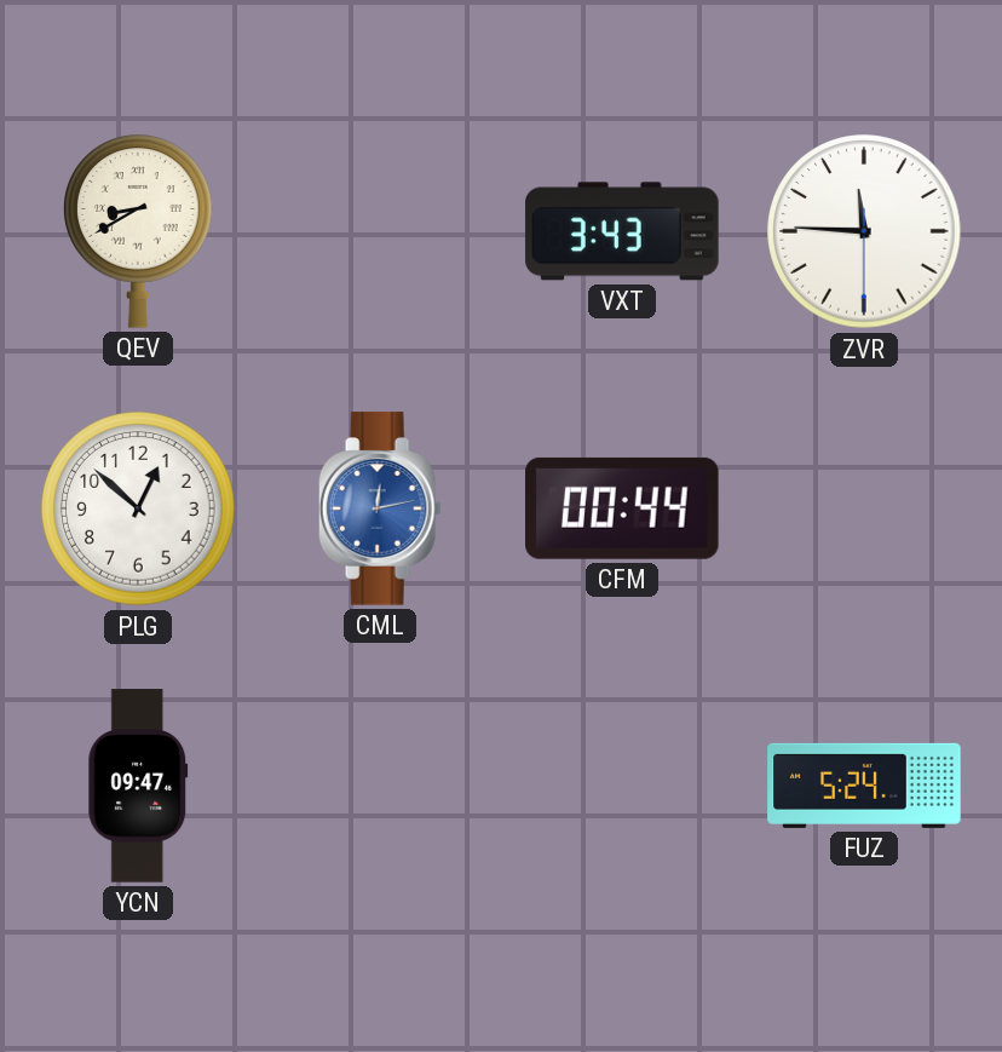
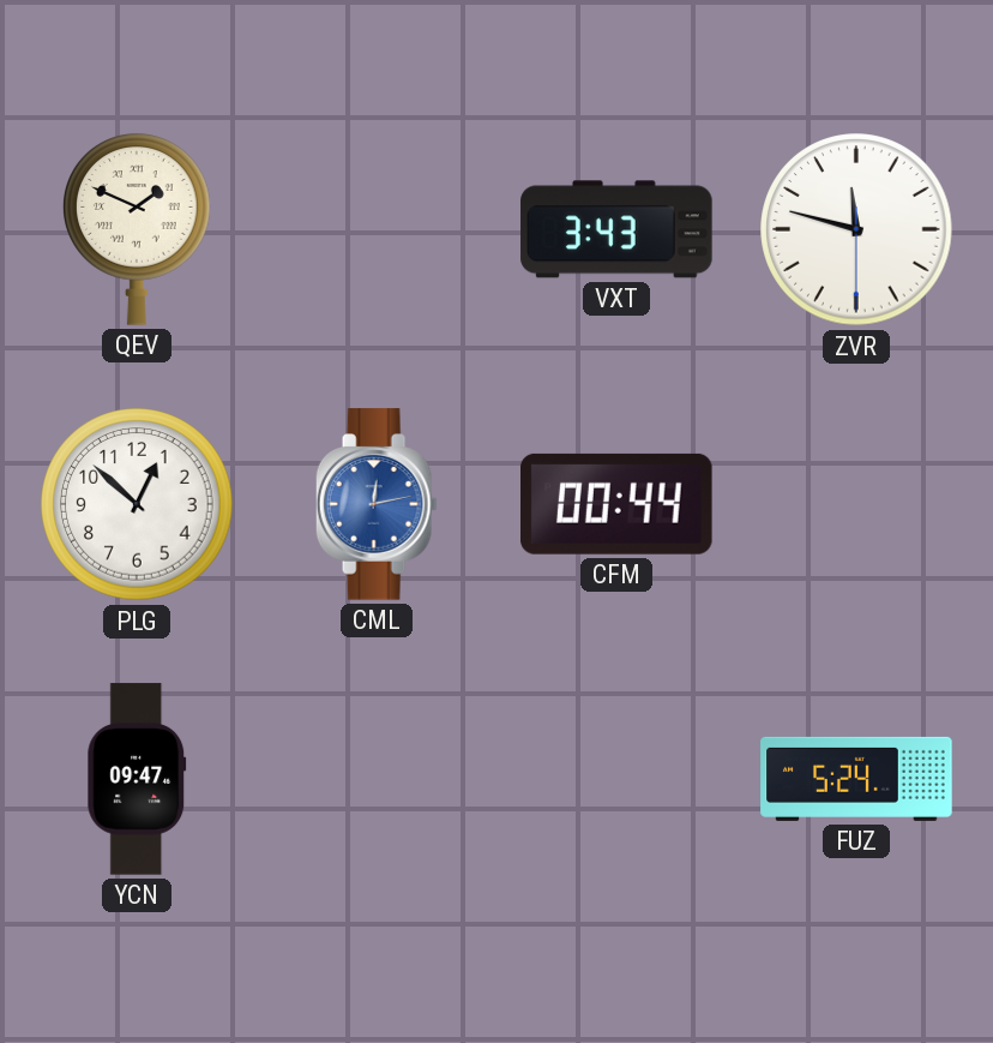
QEV: 8:40 -> 1:49 (138, 229)
ZVR: 11:45 -> 11:47 (856, 229)
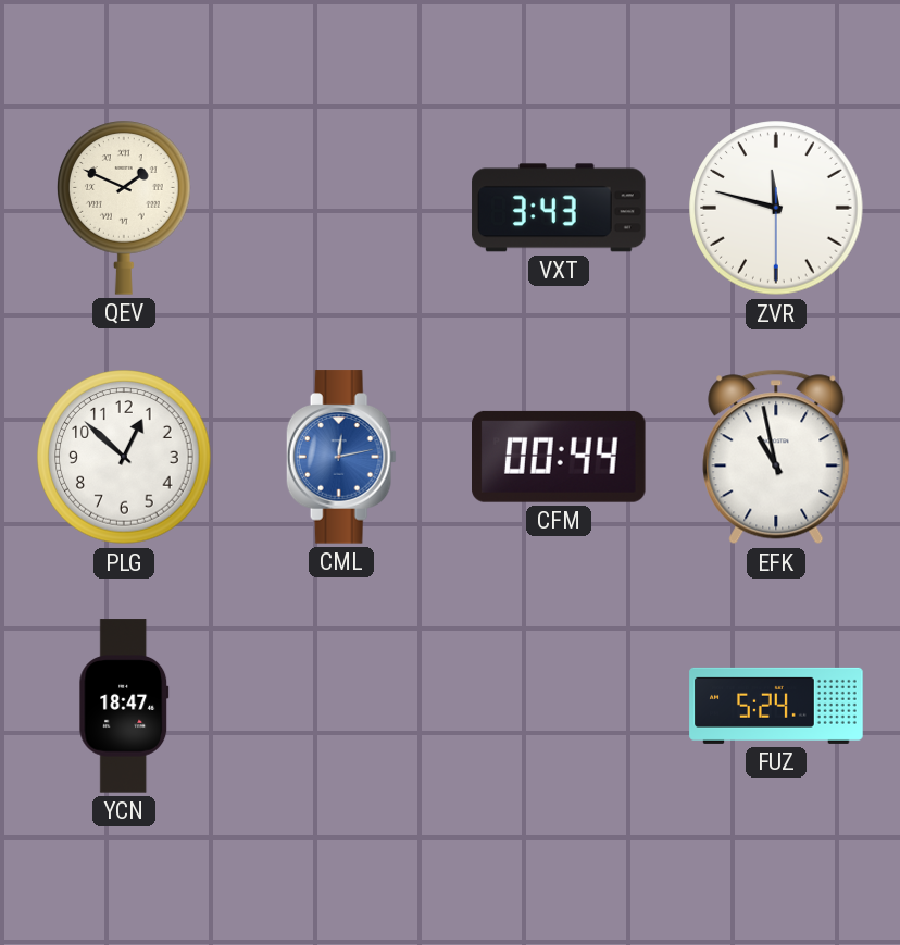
EFK: none -> 10:58 (776, 457)
YCN: 09:47 -> 18:47 (124, 706)
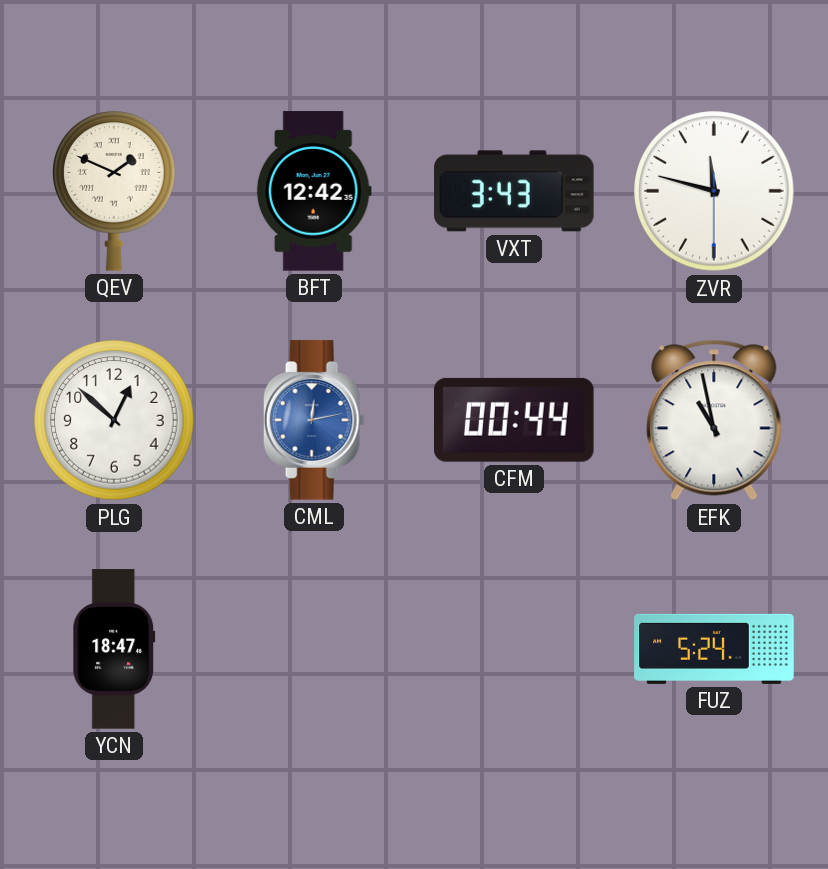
BFT: none -> 12:42 (314, 191)
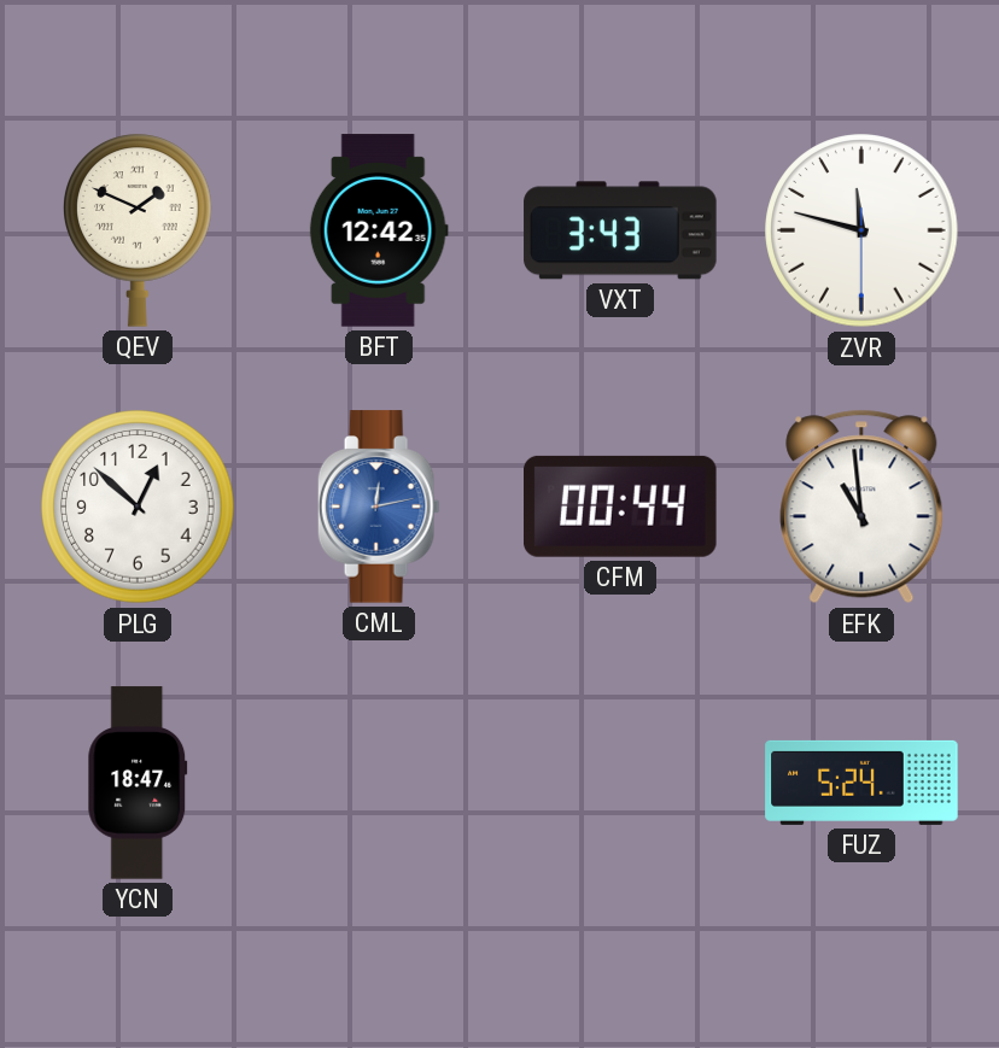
EFK: 10:58 -> 10:59 (861, 507)
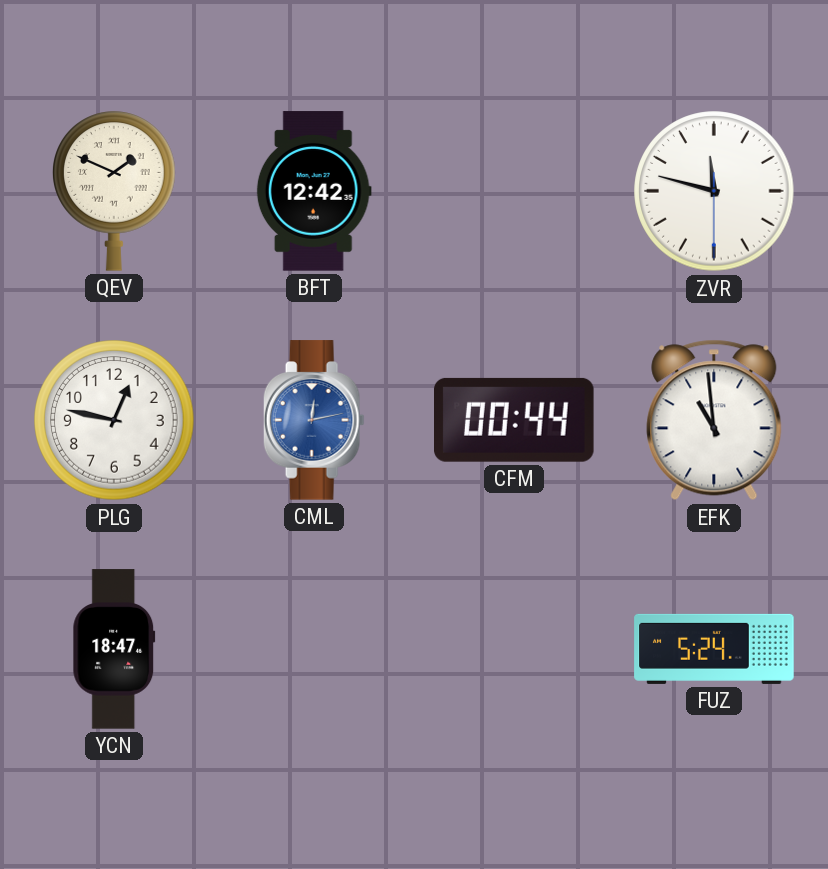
VXT: 3:43 -> none (620, 230)
PLG: 12:52 -> 12:47 (114, 420)
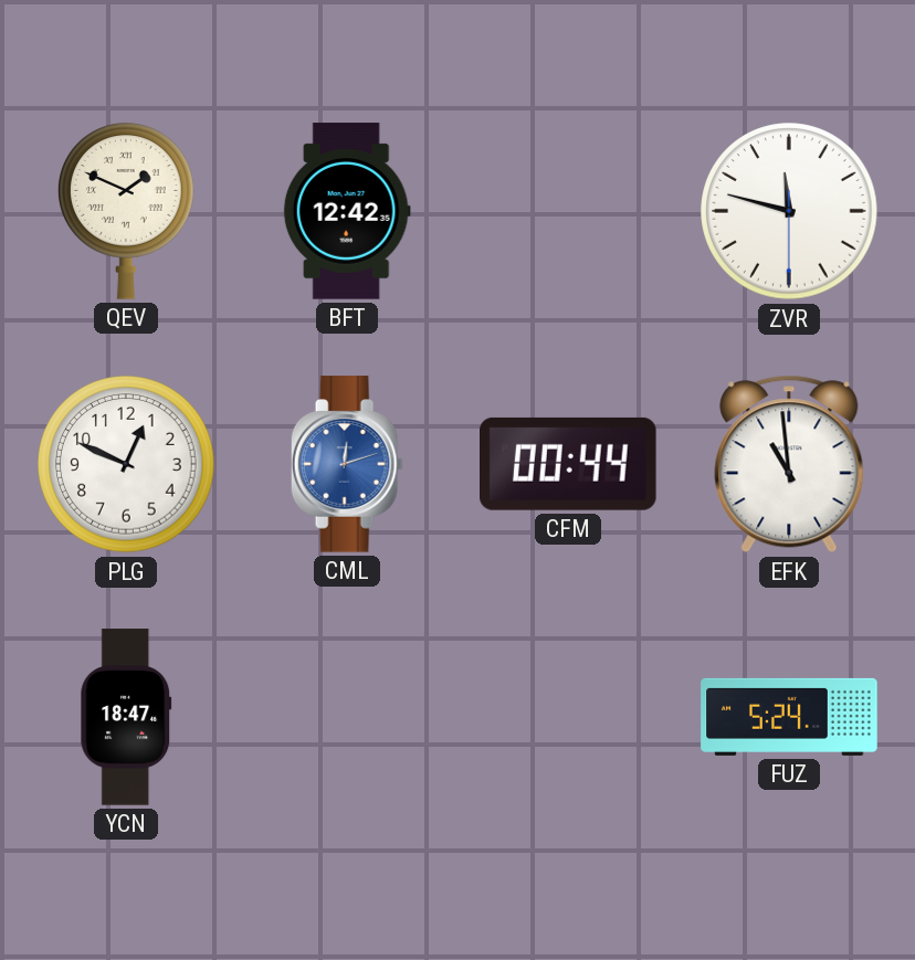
PLG: 12:47 -> 12:49 (126, 464)
CML: 12:13 -> 12:12 (347, 464)
